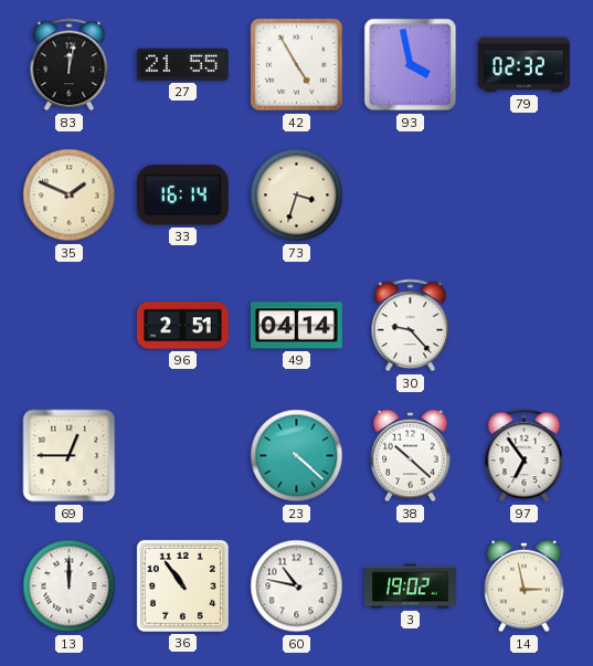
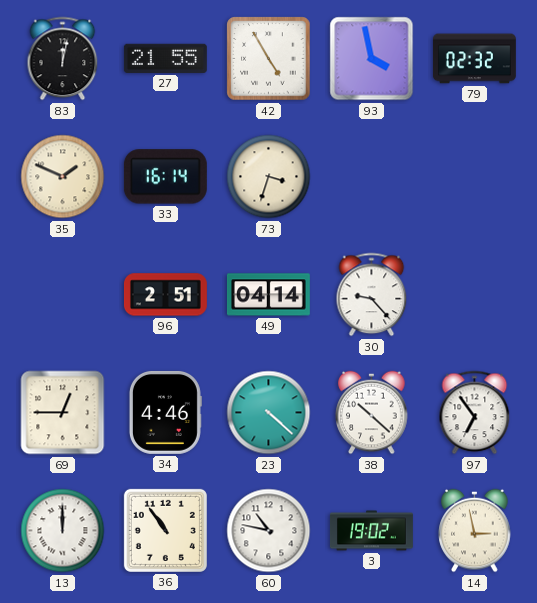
34: none -> 4:46 (165, 412)
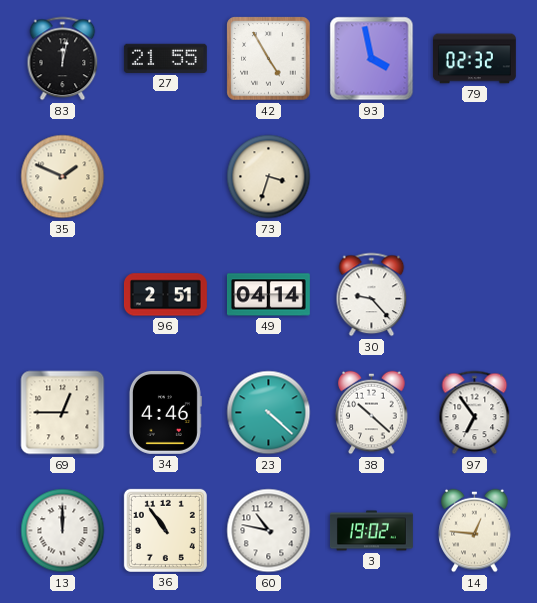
33: 16:14 -> none (165, 177)
14: 2:58 -> 12:46 (475, 531)
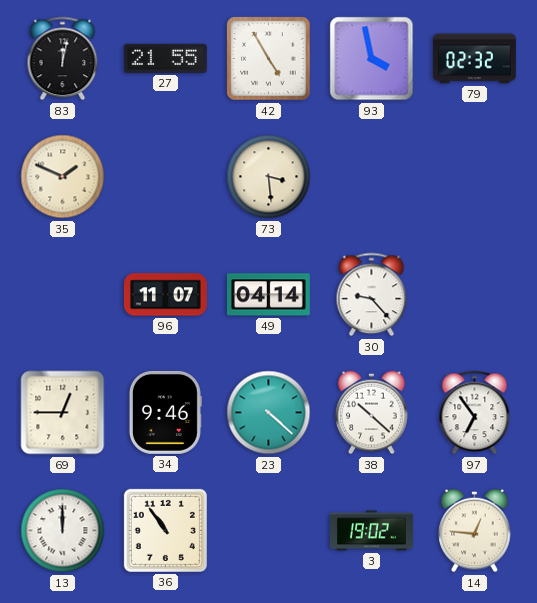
73: 3:33 -> 3:29 (269, 177)
96: 2:51 -> 11:07 (165, 295)
34: 4:46 -> 9:46 (165, 412)
60: 10:47 -> none (269, 531)
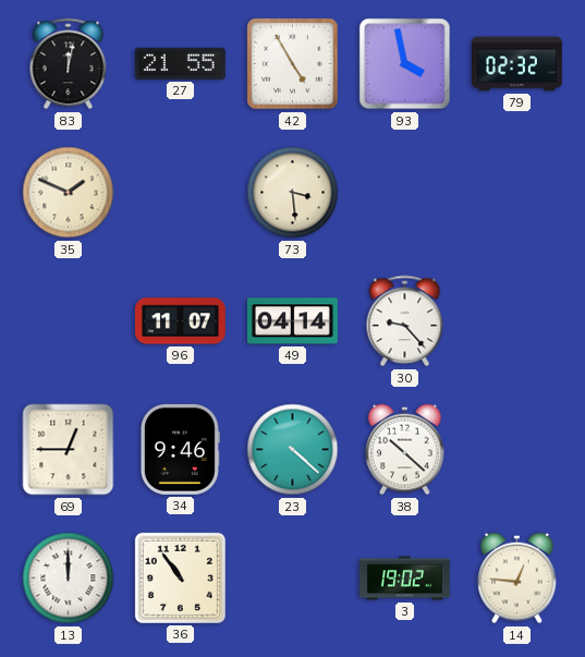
97: 6:54 -> none (475, 413)
